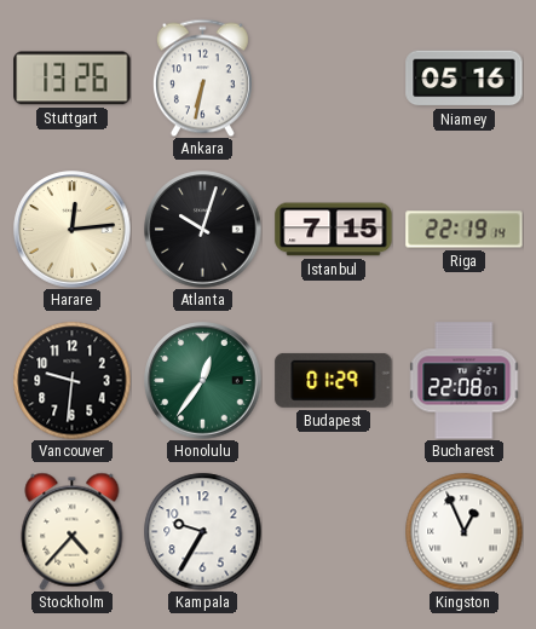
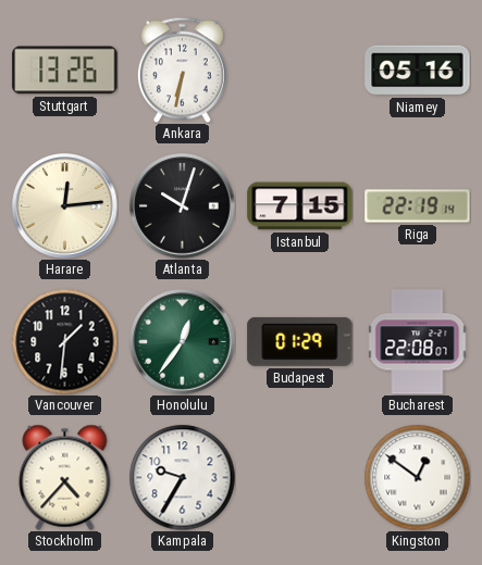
Vancouver: 9:31 -> 1:31 (64, 341)
Kingston: 12:56 -> 12:51 (417, 477)
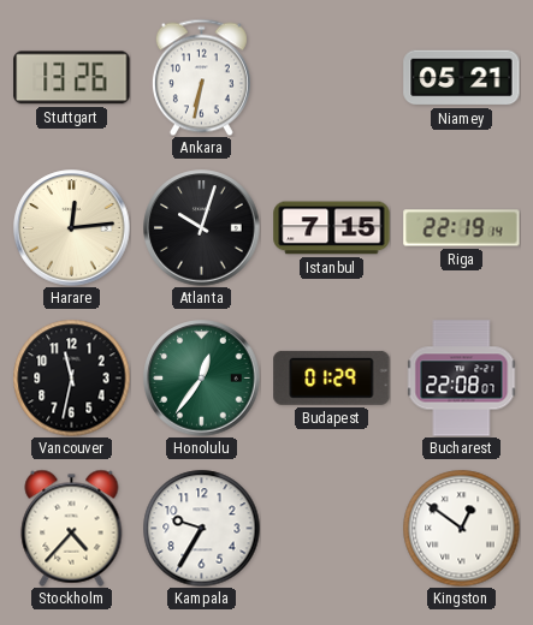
Niamey: 05:16 -> 05:21 (462, 78)
Vancouver: 1:31 -> 11:32 (71, 377)
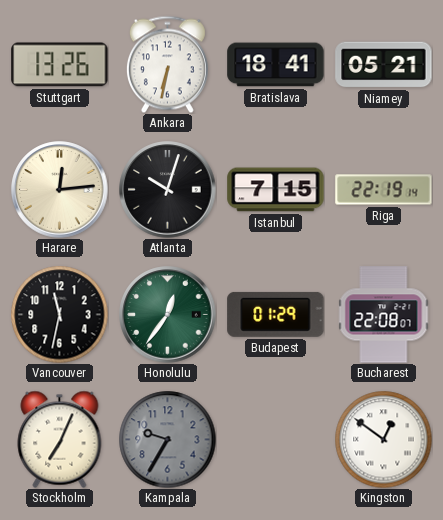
Bratislava: none -> 18:41 (276, 65)
Stockholm: 4:37 -> 7:04 (60, 439)
Kampala dial: white -> grey (167, 439)
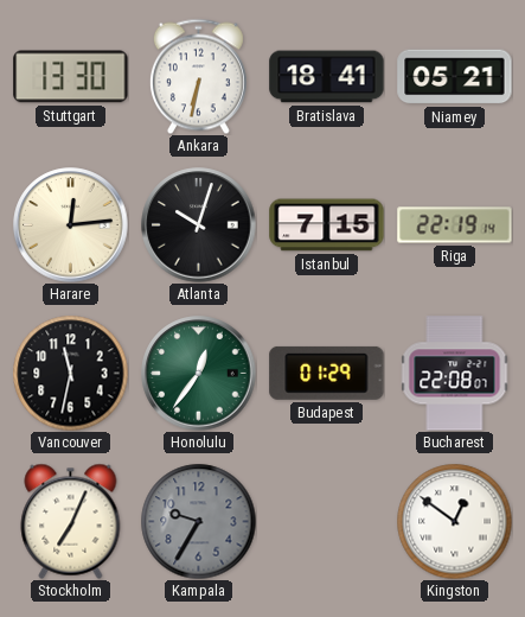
Stuttgart: 13:26 -> 13:30 (71, 77)
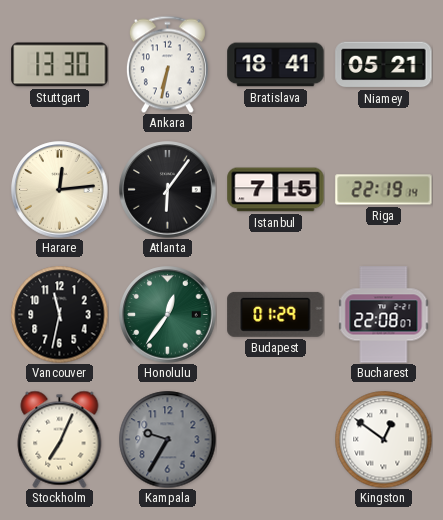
Atlanta: 10:03 -> 6:06 (168, 190)
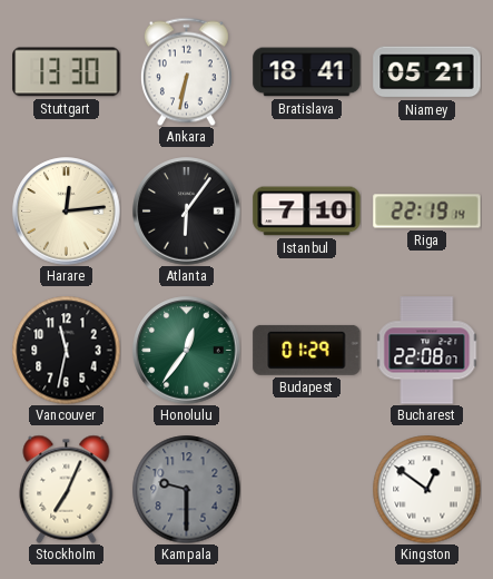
Istanbul: 7:15 -> 7:10 (307, 212)
Kampala: 9:35 -> 9:30 (186, 489)
